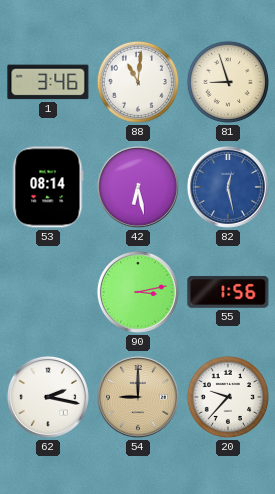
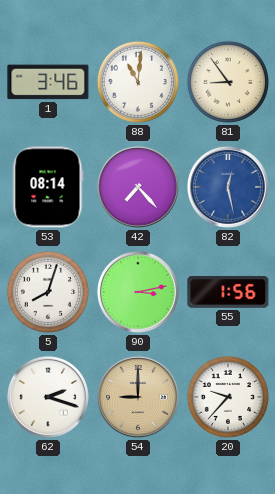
81: 8:57 -> 8:54 (228, 82)
42: 6:28 -> 7:23 (138, 187)
5: none -> 8:03 (48, 292)
62: 2:17 -> 2:18 (48, 397)
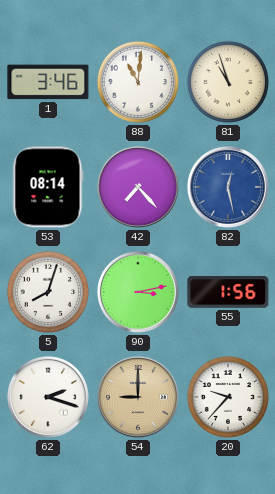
81: 8:54 -> 10:57 (228, 82)
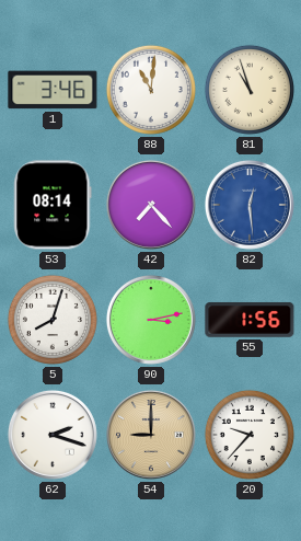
82: 12:28 -> 12:29 (250, 205)
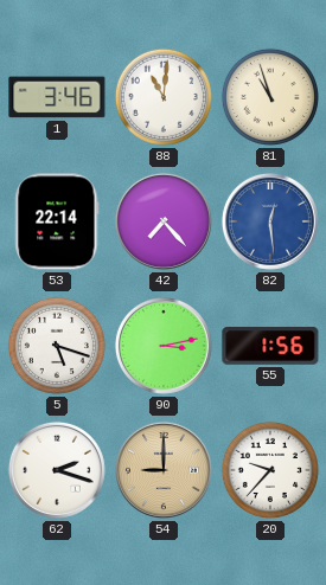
53: 08:14 -> 22:14 (57, 221)
5: 8:03 -> 5:18 (57, 346)
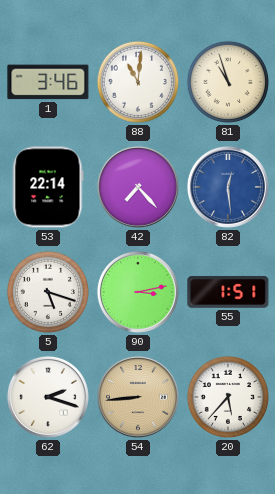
55: 1:56 -> 1:51 (228, 292)
54: 9:00 -> 8:44 (138, 397)
20: 9:37 -> 5:37 (228, 397)
